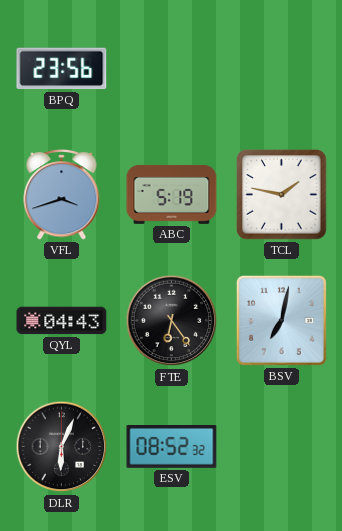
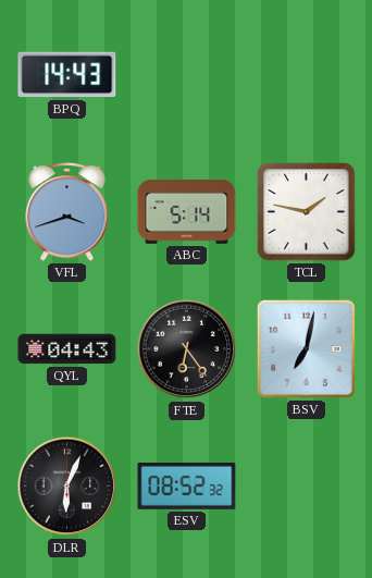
BPQ: 23:56 -> 14:43 (67, 75)
ABC: 5:19 -> 5:14 (187, 212)
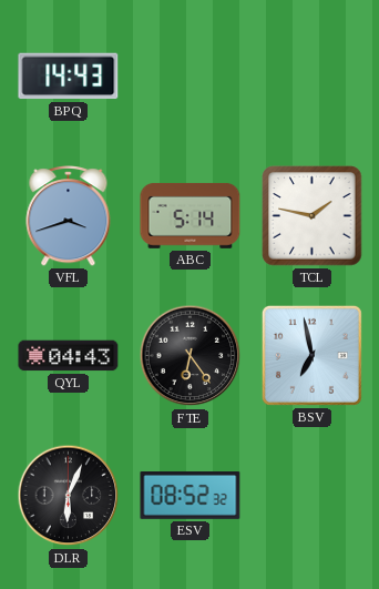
BSV: 7:02 -> 6:58 (311, 355)
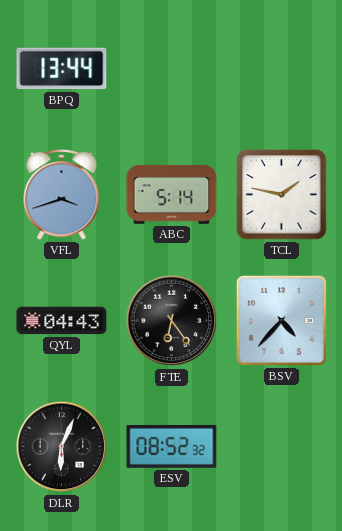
BPQ: 14:43 -> 13:44 (62, 69)
BSV: 6:58 -> 4:37 (281, 320)
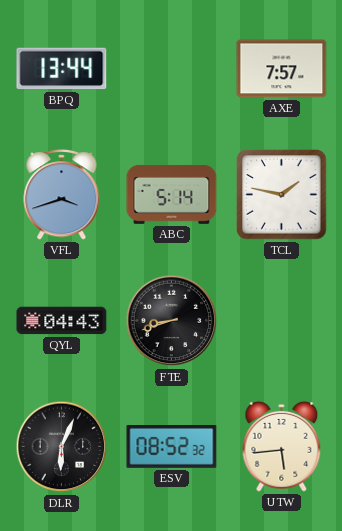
AXE: none -> 7:57 (282, 69)
FTE: 6:24 -> 8:42 (172, 321)
BSV: 4:37 -> none (281, 320)
UTW: none -> 5:44 (282, 446)
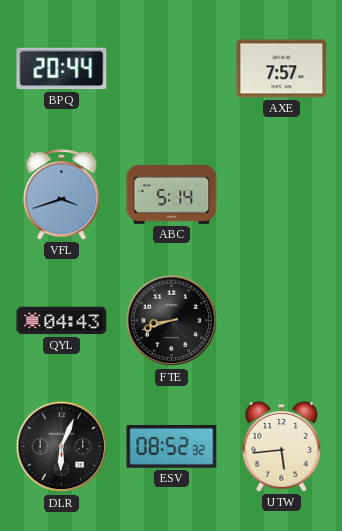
BPQ: 13:44 -> 20:44 (62, 69)
TCL: 1:47 -> none (282, 195)
